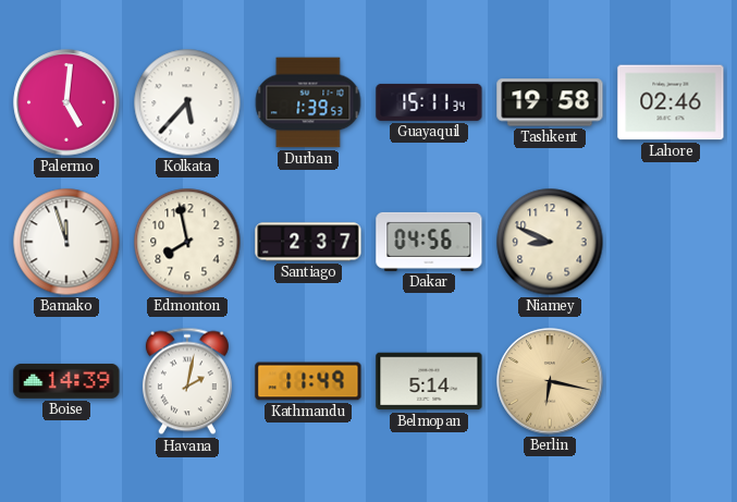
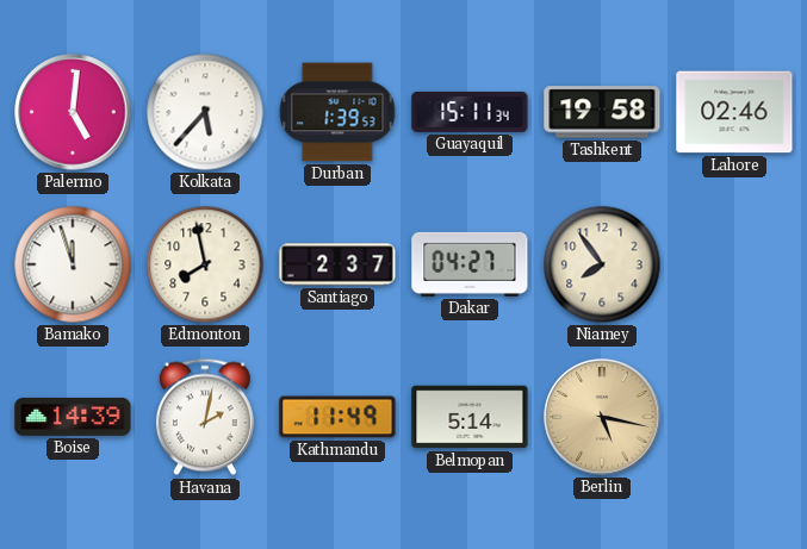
Dakar: 04:56 -> 04:27 (470, 264)
Niamey: 8:49 -> 7:54 (602, 264)
Berlin: 6:17 -> 5:17 (602, 417)
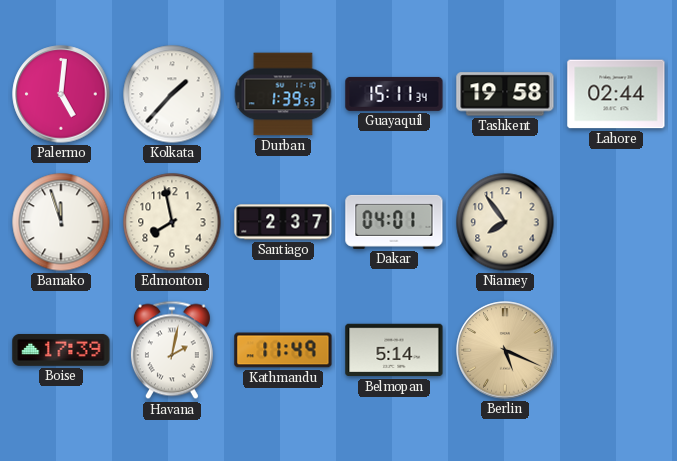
Kolkata: 5:37 -> 1:37 (172, 94)
Lahore: 02:46 -> 02:44 (616, 94)
Dakar: 04:27 -> 04:01 (394, 222)
Boise: 14:39 -> 17:39 (61, 350)
Berlin: 5:17 -> 5:19 (505, 350)
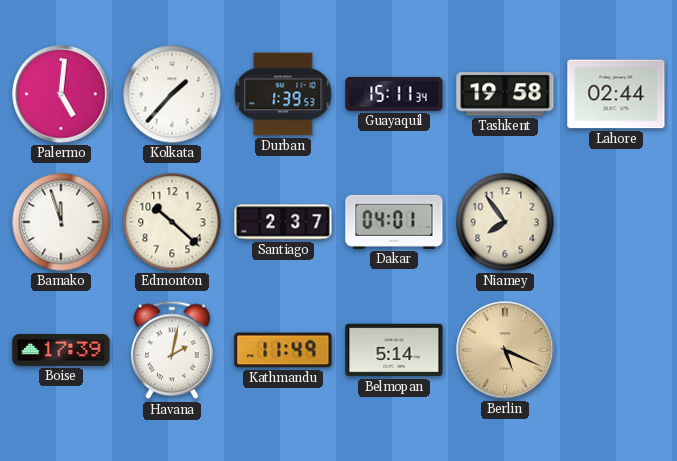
Edmonton: 7:58 -> 10:22 (172, 222)
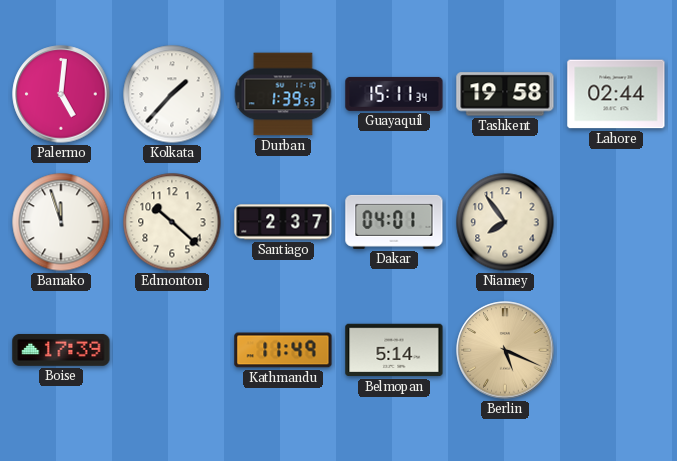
Havana: 2:02 -> none (172, 350)
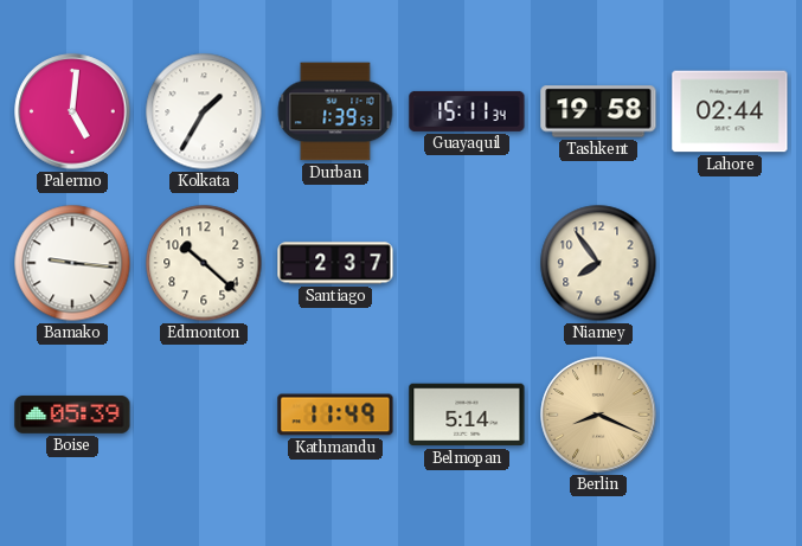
Kolkata: 1:37 -> 1:35 (204, 111)
Bamako: 11:57 -> 9:16 (72, 263)
Dakar: 04:01 -> none (394, 222)
Boise: 17:39 -> 05:39 (72, 415)
Berlin: 5:19 -> 8:19 (598, 415)
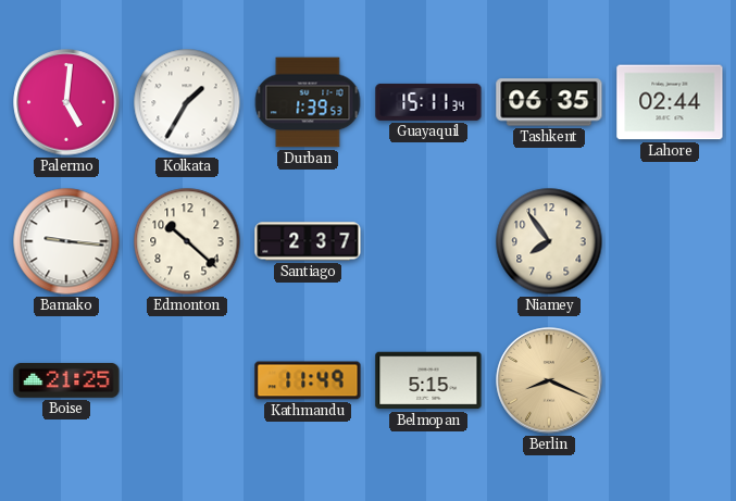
Tashkent: 19:58 -> 06:35 (549, 102)
Boise: 05:39 -> 21:25 (66, 380)
Belmopan: 5:14 -> 5:15 (428, 380)
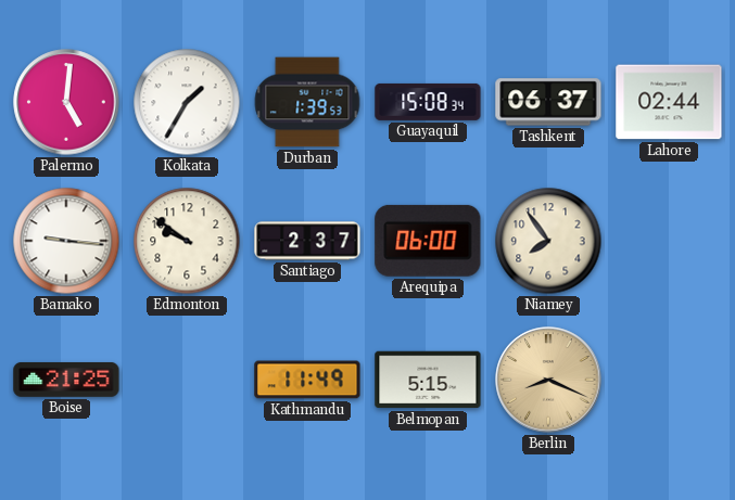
Guayaquil: 15:11 -> 15:08 (428, 102)
Tashkent: 06:35 -> 06:37 (548, 102)
Edmonton: 10:22 -> 9:51 (187, 241)
Arequipa: none -> 06:00 (428, 241)
